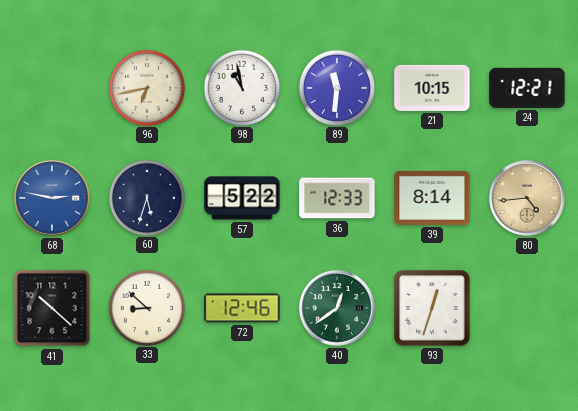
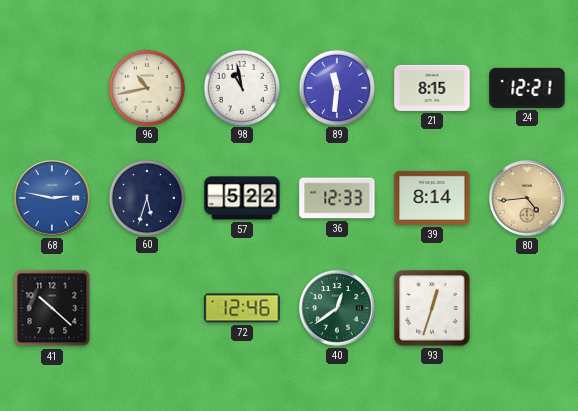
96: 6:43 -> 10:43 (146, 87)
21: 10:15 -> 8:15 (432, 88)
33: 8:52 -> none (146, 307)
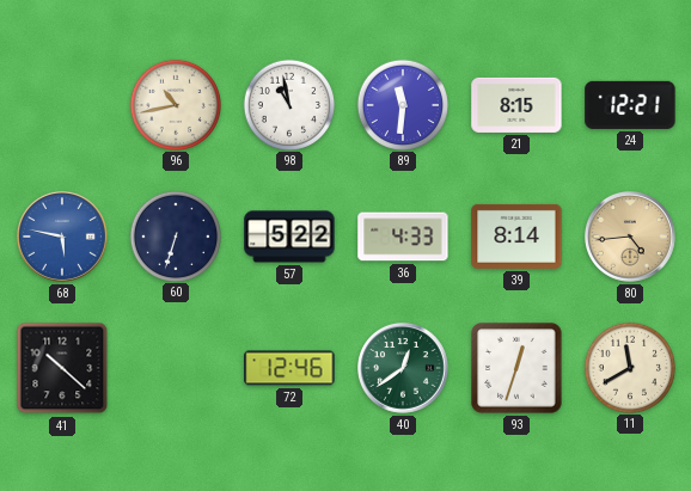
68: 2:47 -> 5:47 (63, 238)
60: 5:33 -> 6:33 (175, 235)
36: 12:33 -> 4:33 (403, 237)
11: none -> 11:40 (629, 367)
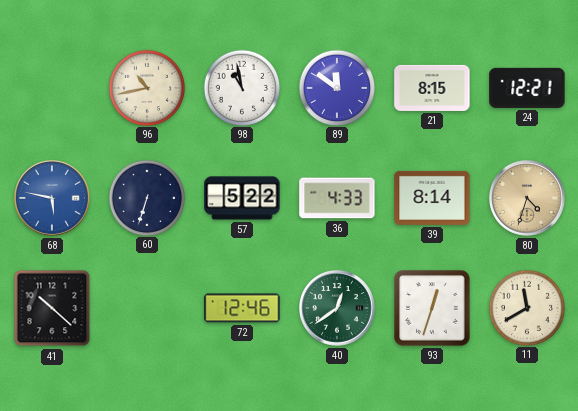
89: 11:31 -> 11:51 (336, 87)
80: 4:44 -> 4:33 (528, 199)
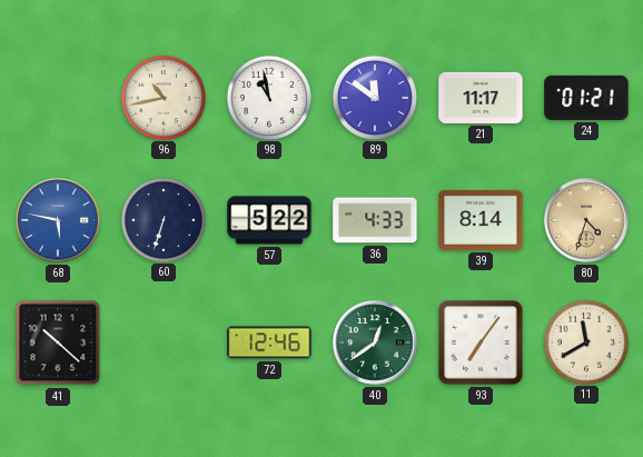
21: 8:15 -> 11:17 (481, 98)
24: 12:21 -> 01:21 (586, 98)
93: 12:33 -> 7:06 (481, 342)
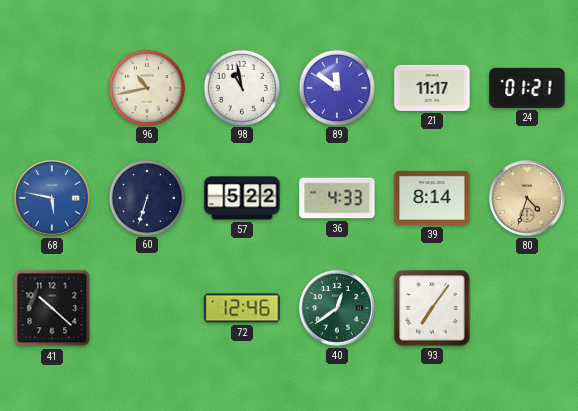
11: 11:40 -> none (585, 341)
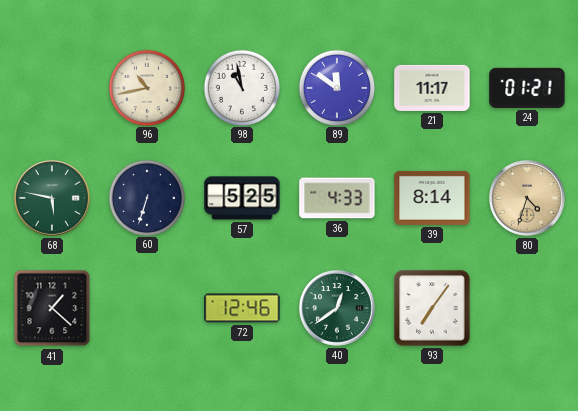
68 dial: blue -> green (53, 199)
57: 5:22 -> 5:25 (242, 198)
41: 10:22 -> 1:22 (52, 308)
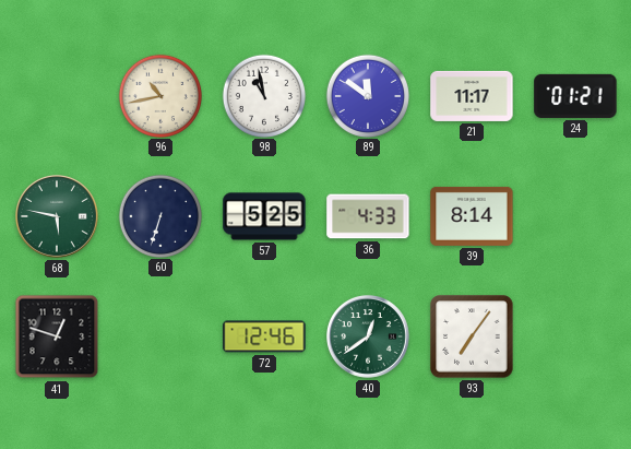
80: 4:33 -> none (528, 199)
41: 1:22 -> 12:48 (57, 336)
